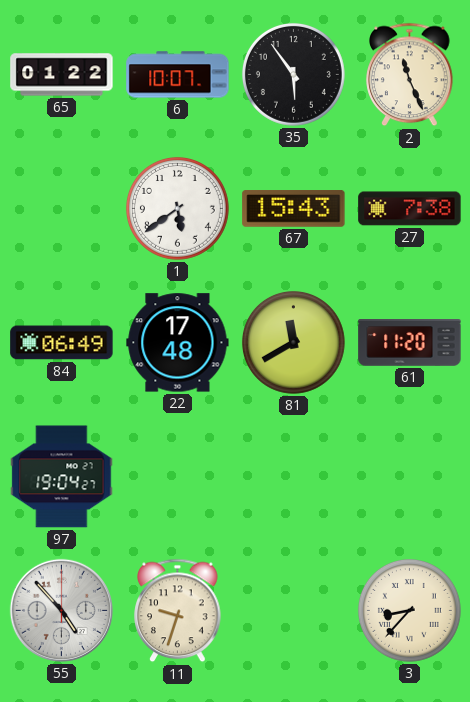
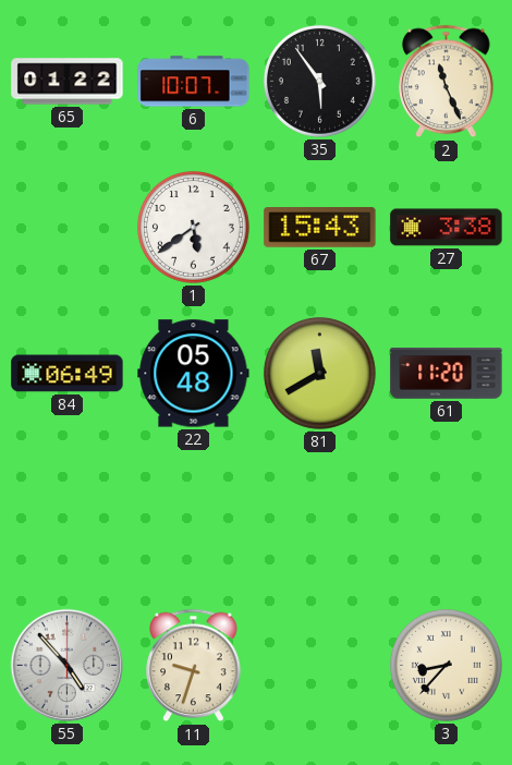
27: 7:38 -> 3:38 (447, 228)
22: 17:48 -> 05:48 (194, 374)
97: 19:04 -> none (62, 477)
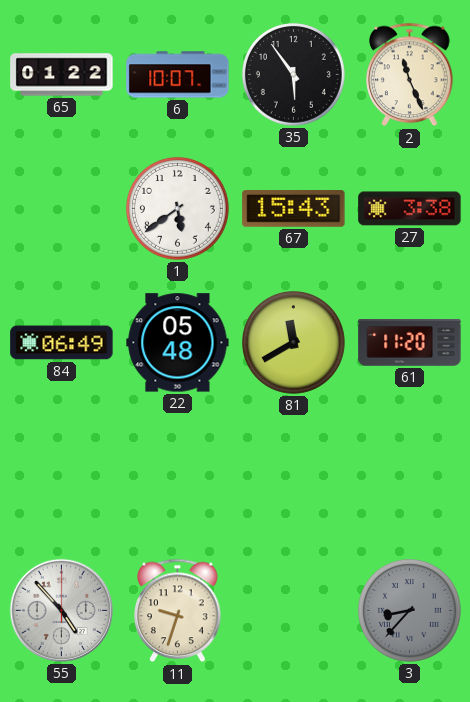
3 dial: cream -> grey (409, 610)
